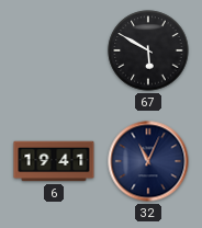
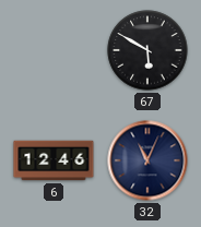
6: 19:41 -> 12:46 (54, 160)
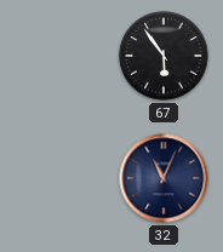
67: 5:50 -> 5:54 (164, 56)
6: 12:46 -> none (54, 160)
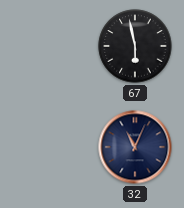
67: 5:54 -> 5:58 (135, 46)
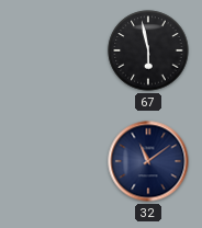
32: 11:04 -> 11:09 (148, 161)
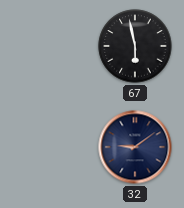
32: 11:09 -> 9:09 (135, 147)
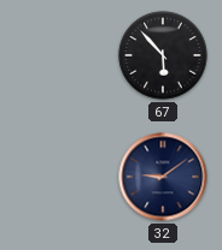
67: 5:58 -> 5:53 (163, 55)
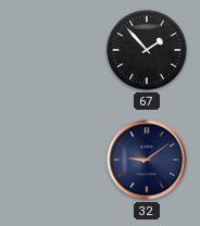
67: 5:53 -> 1:53 (147, 50)
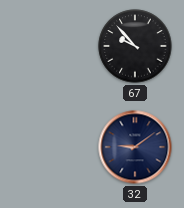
67: 1:53 -> 9:53 (135, 46)
